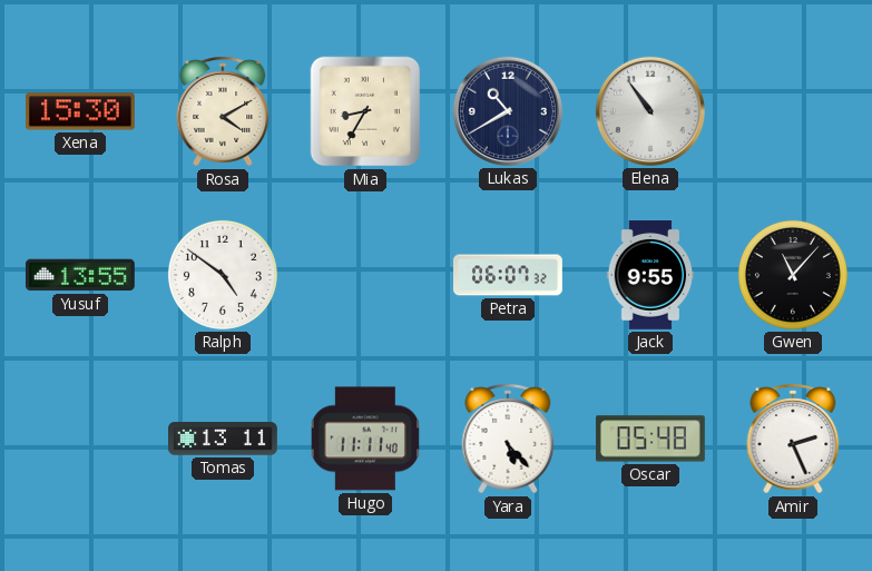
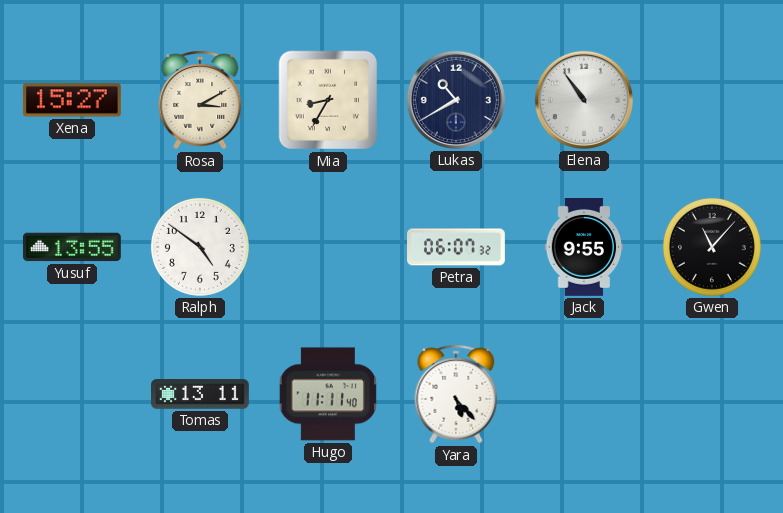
Xena: 15:30 -> 15:27 (72, 100)
Rosa: 4:10 -> 3:10 (200, 100)
Oscar: 05:48 -> none (650, 439)
Amir: 2:26 -> none (793, 439)
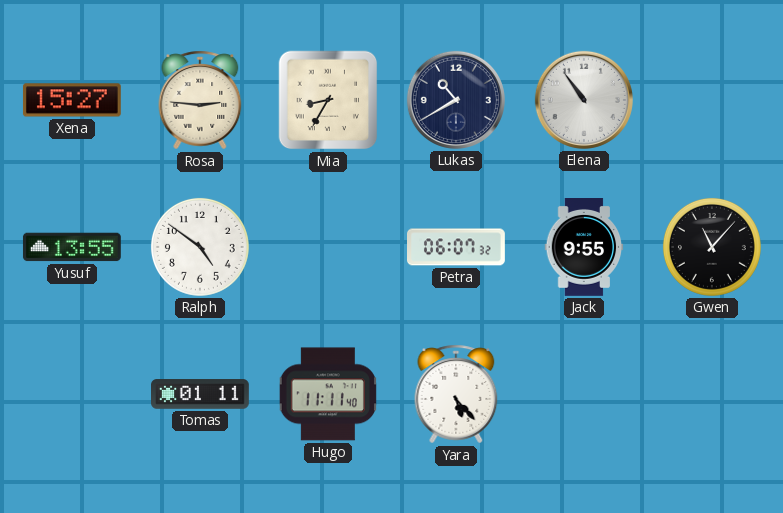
Rosa: 3:10 -> 2:46 (200, 100)
Tomas: 13:11 -> 01:11 (201, 394)
